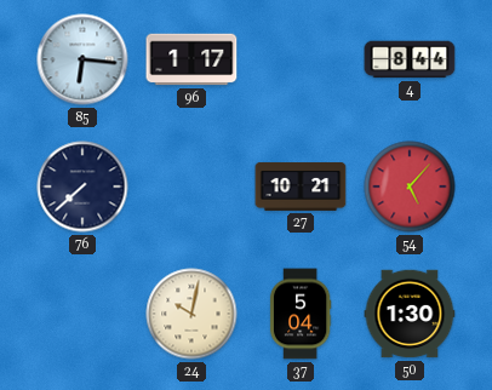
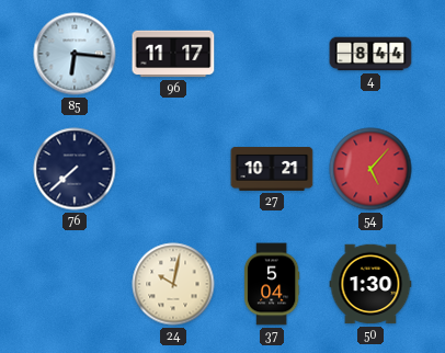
96: 1:17 -> 11:17 (173, 54)
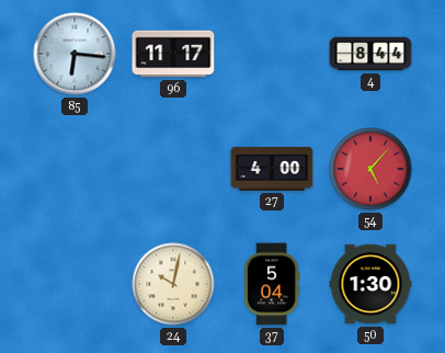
76: 7:38 -> none (75, 169)
27: 10:21 -> 4:00 (272, 169)
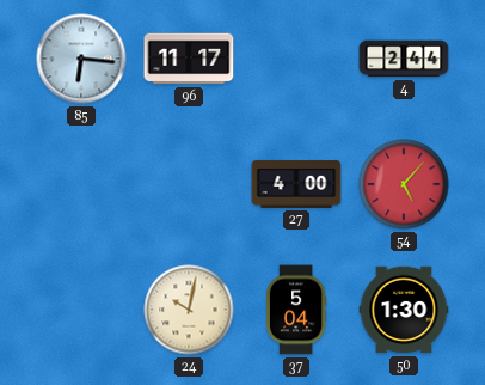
4: 8:44 -> 2:44 (404, 59)
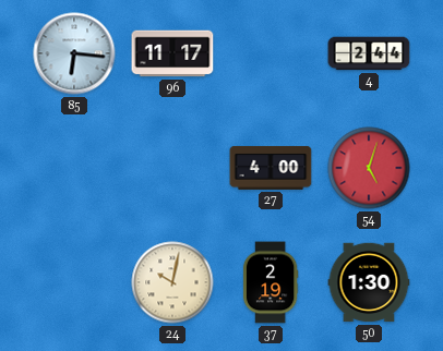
54: 5:07 -> 5:03 (369, 168)
37: 5:04 -> 2:19 (271, 282)
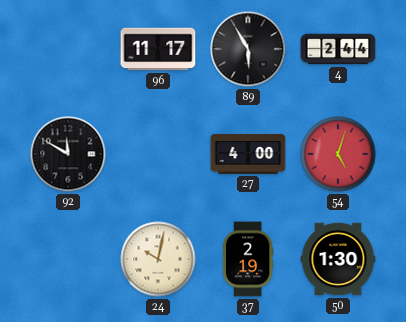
85: 6:16 -> none (74, 53)
89: none -> 5:55 (248, 49)
92: none -> 11:50 (68, 154)
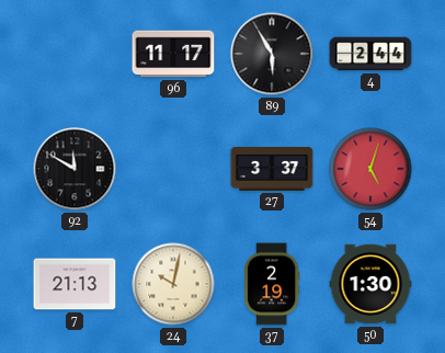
27: 4:00 -> 3:37 (272, 169)
7: none -> 21:13 (75, 284)
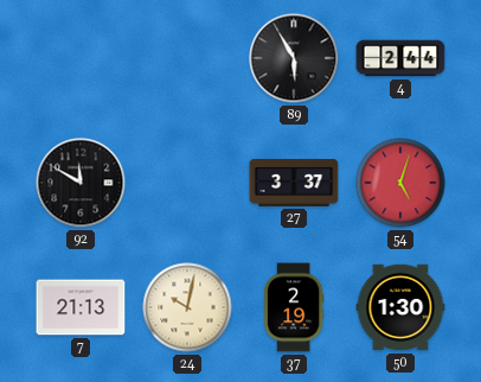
96: 11:17 -> none (173, 54)
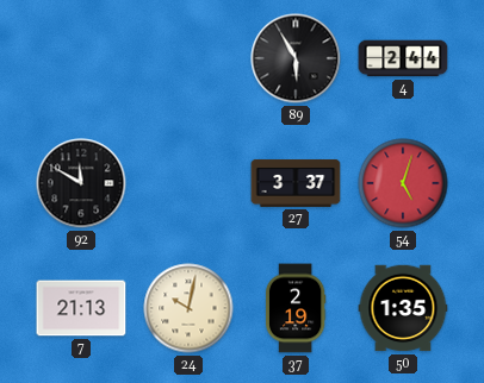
50: 1:30 -> 1:35 (403, 308)
